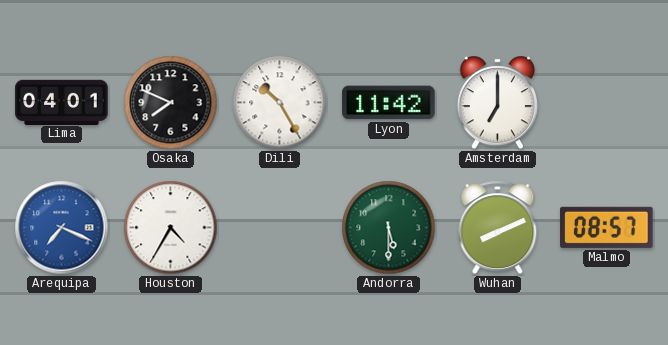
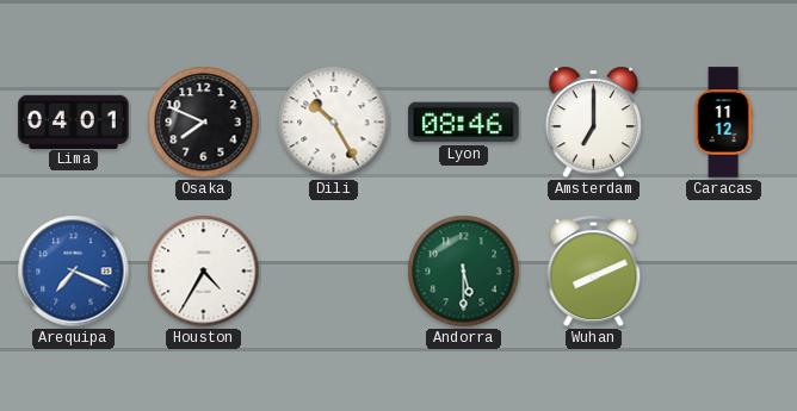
Lyon: 11:42 -> 08:46 (464, 123)
Caracas: none -> 11:12 (723, 123)
Malmo: 08:57 -> none (607, 227)
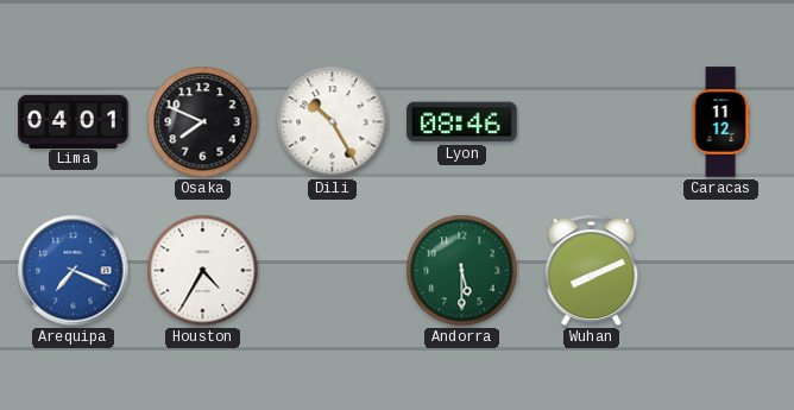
Amsterdam: 7:00 -> none (593, 123)
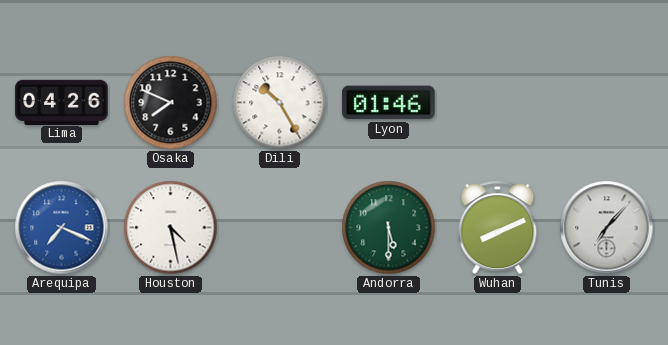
Lima: 04:01 -> 04:26 (62, 102)
Lyon: 08:46 -> 01:46 (389, 103)
Caracas: 11:12 -> none (720, 122)
Houston: 4:35 -> 4:28 (171, 228)
Tunis: none -> 7:07 (607, 228)
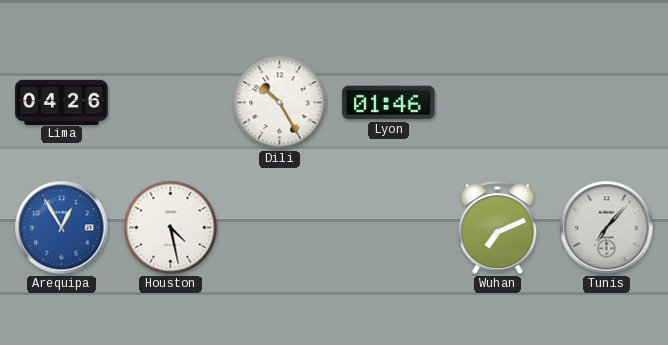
Osaka: 7:49 -> none (171, 103)
Arequipa: 7:19 -> 12:55 (62, 228)
Andorra: 5:30 -> none (389, 228)
Wuhan: 8:11 -> 7:11 (498, 228)
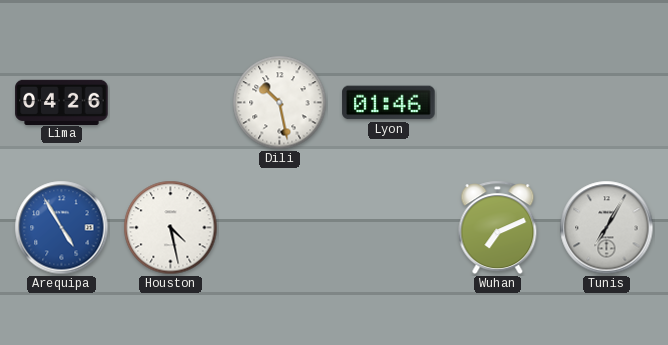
Dili: 10:25 -> 10:28 (280, 103)
Arequipa: 12:55 -> 4:55 (62, 228)
Tunis: 7:07 -> 7:05 (607, 228)
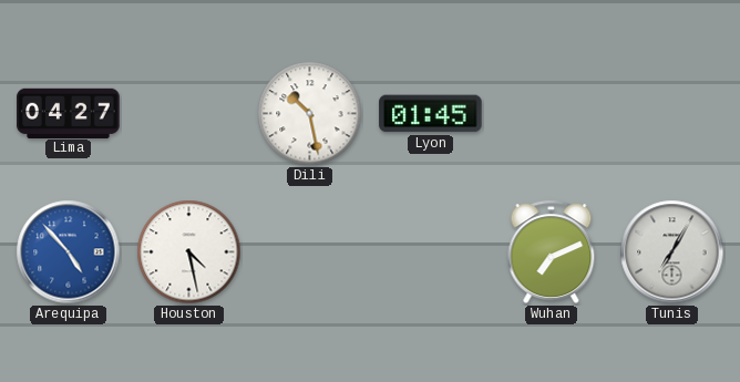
Lima: 04:26 -> 04:27 (69, 113)
Lyon: 01:46 -> 01:45 (431, 114)
Arequipa: 4:55 -> 4:53 (69, 252)
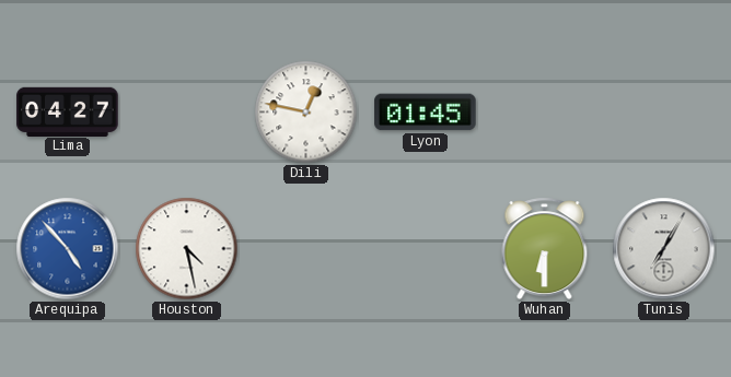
Dili: 10:28 -> 12:47 (306, 113)
Wuhan: 7:11 -> 6:30 (545, 249)
